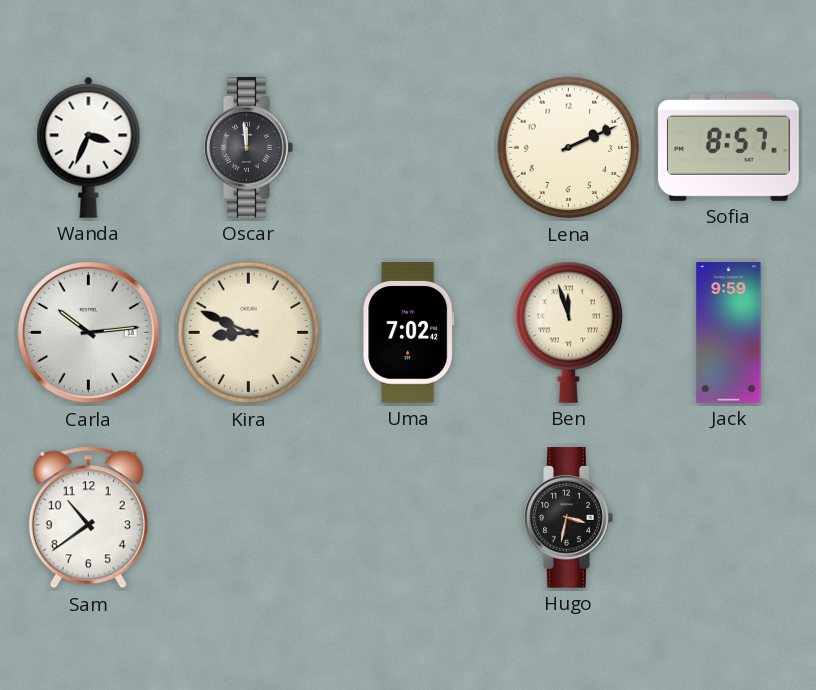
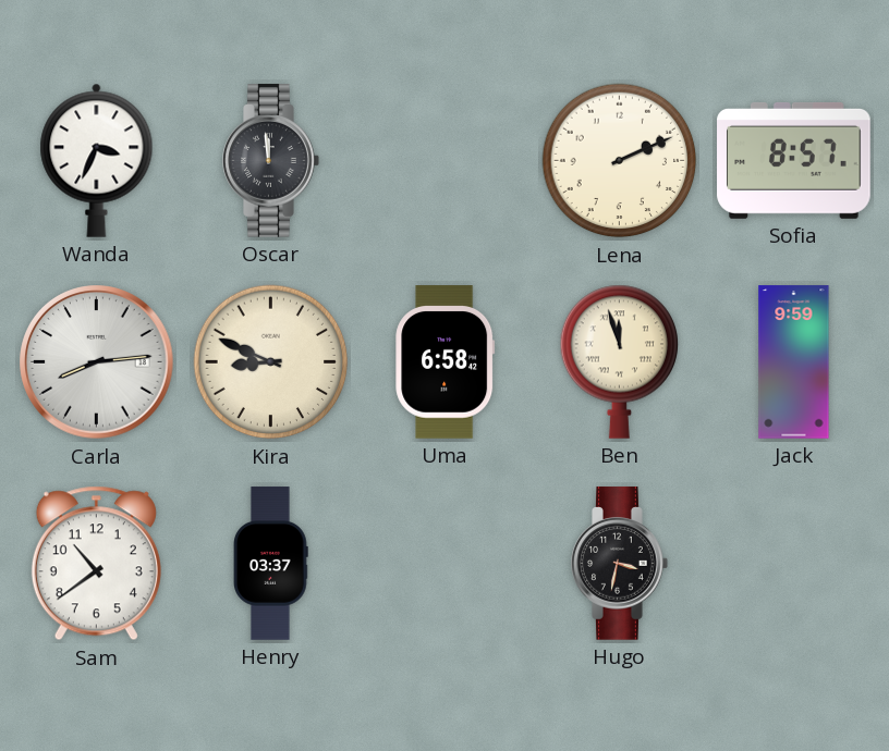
Carla: 10:14 -> 8:14 (97, 362)
Uma: 7:02 -> 6:58 (446, 362)
Henry: none -> 03:37 (271, 564)
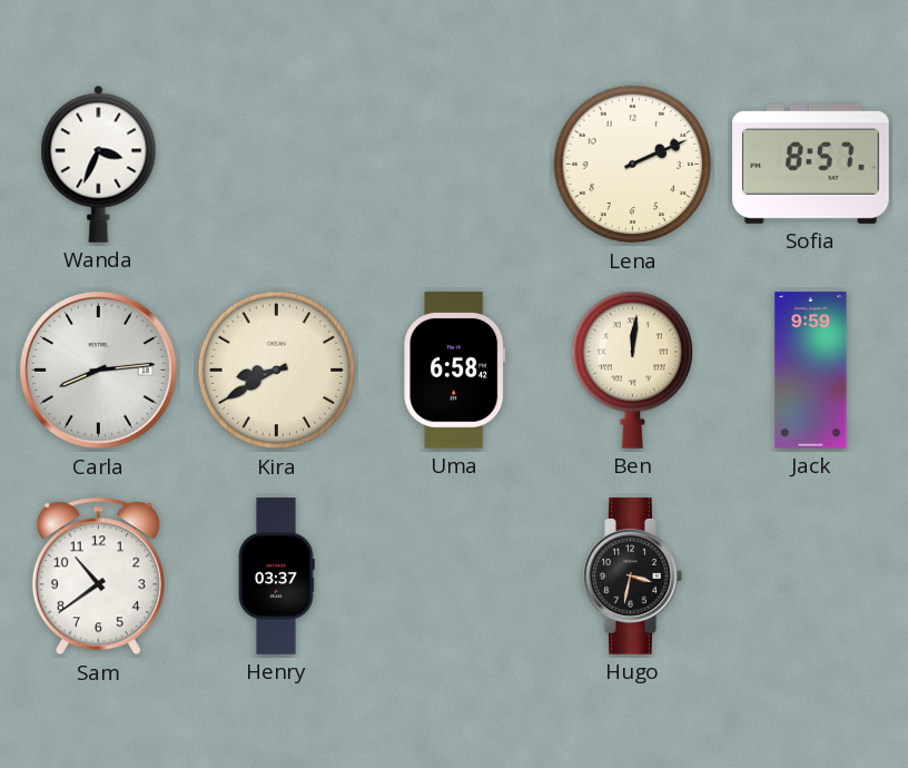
Oscar: 11:59 -> none (271, 161)
Kira: 8:49 -> 8:40 (277, 371)
Ben: 11:57 -> 12:01 (632, 370)
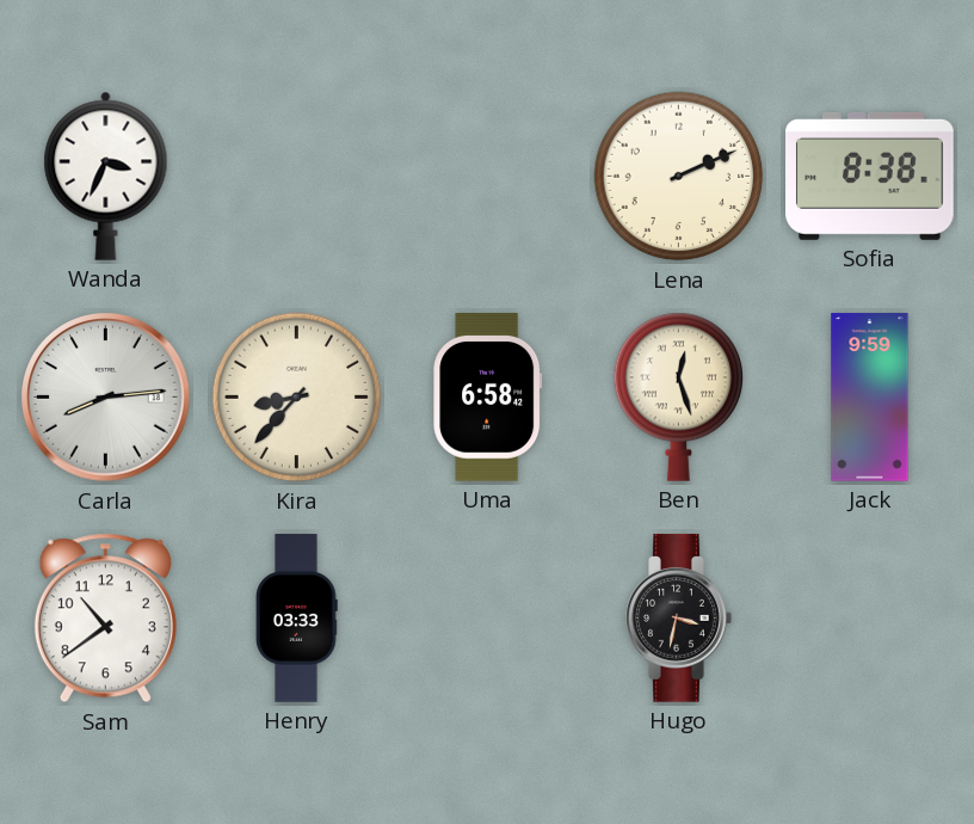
Sofia: 8:57 -> 8:38 (870, 176)
Kira: 8:40 -> 8:37 (297, 398)
Ben: 12:01 -> 12:27 (678, 396)
Henry: 03:37 -> 03:33 (297, 619)
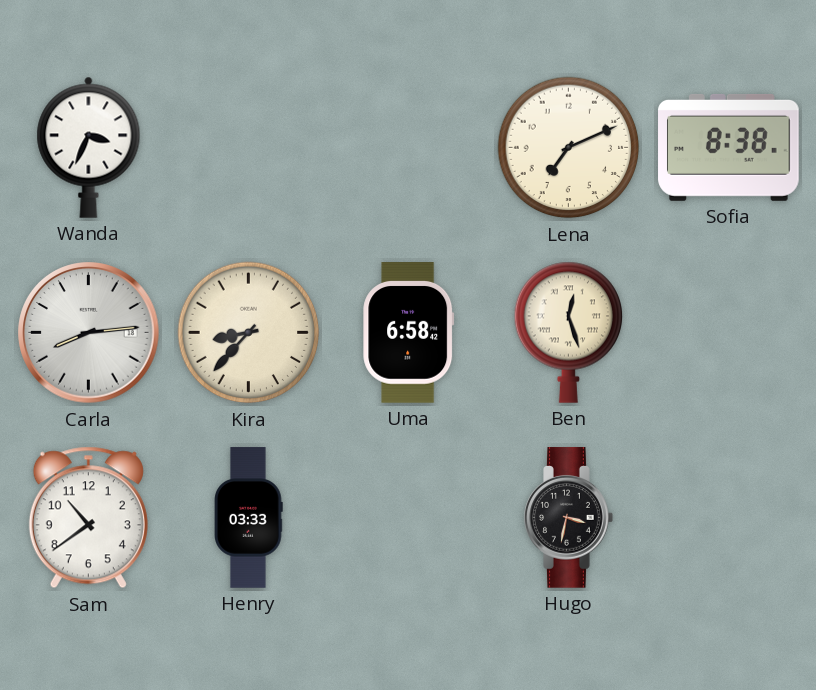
Lena: 2:11 -> 7:11 (569, 148)
Jack: 9:59 -> none (870, 398)
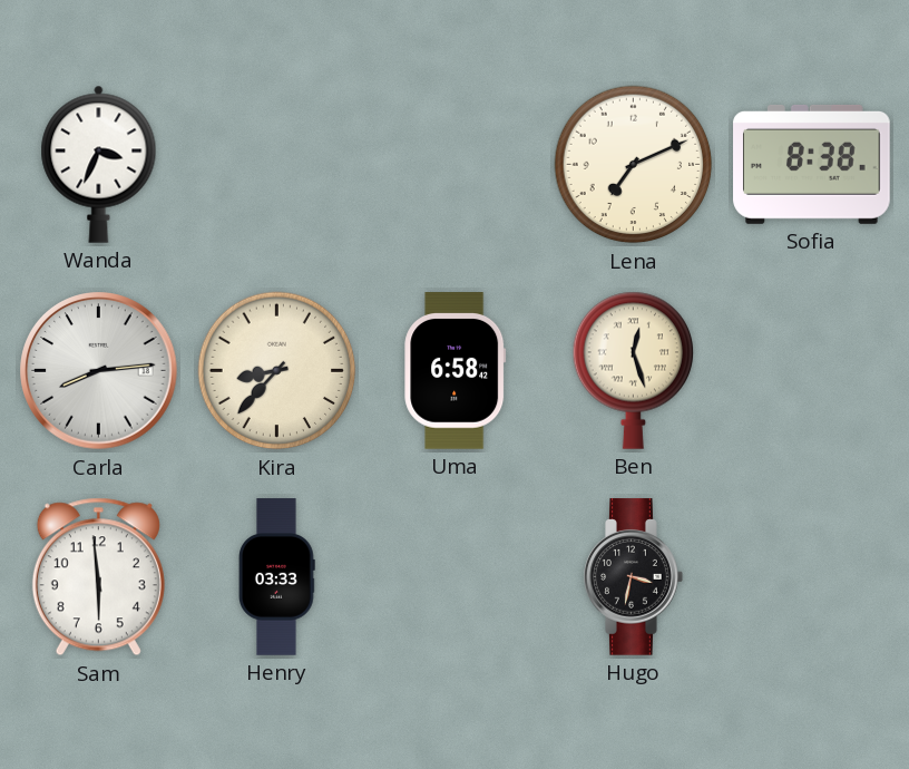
Sam: 10:39 -> 5:59 (98, 577)
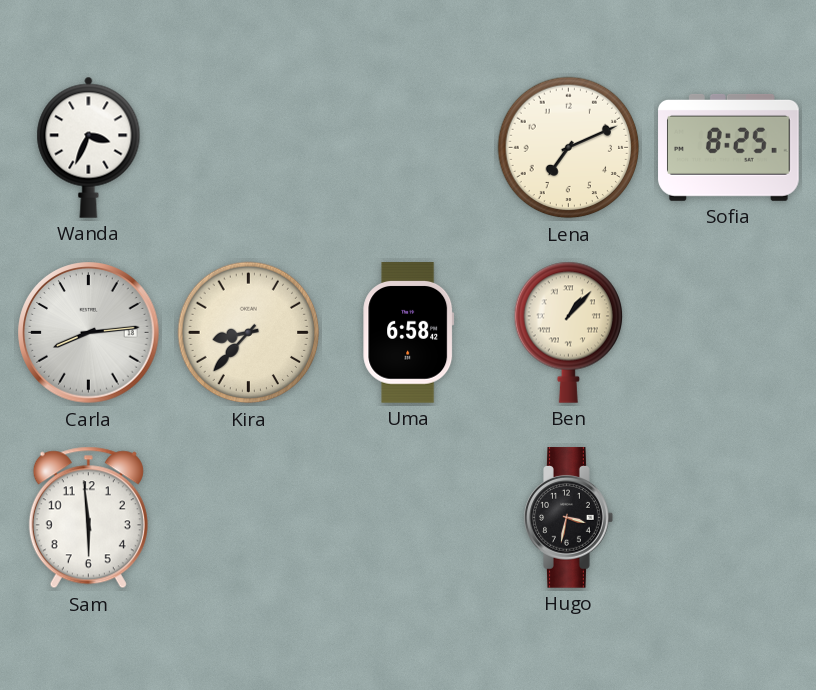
Sofia: 8:38 -> 8:25 (729, 147)
Ben: 12:27 -> 1:07 (568, 332)
Henry: 03:33 -> none (277, 577)
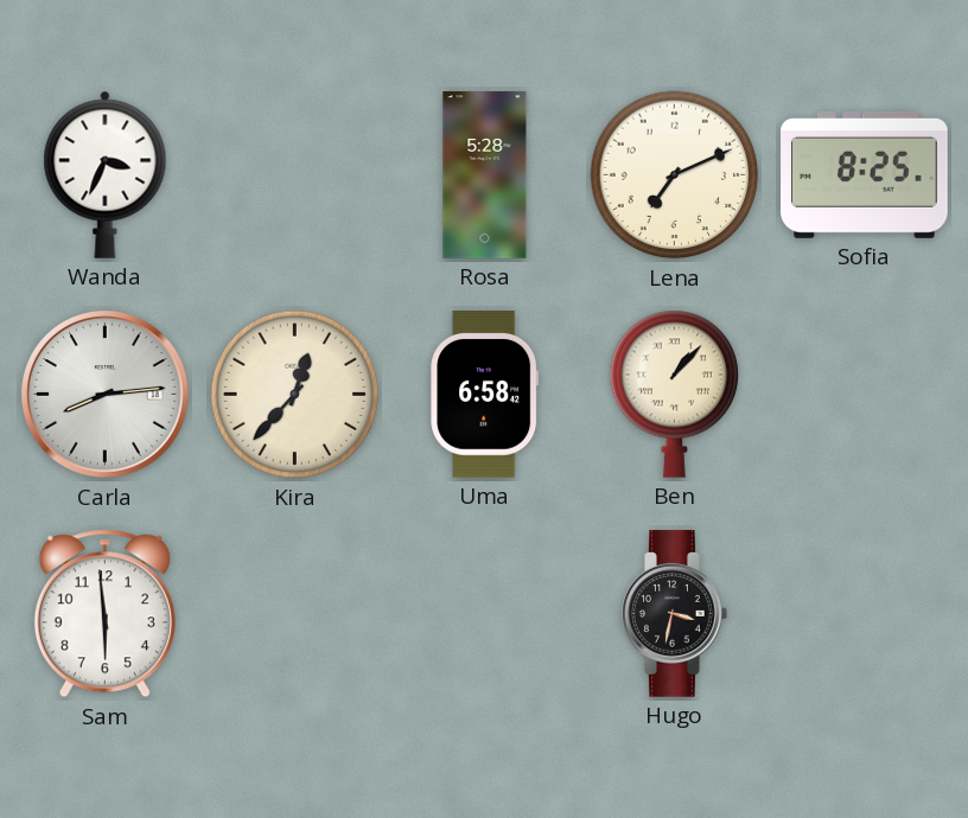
Rosa: none -> 5:28 (485, 175)
Kira: 8:37 -> 12:37 (295, 395)
